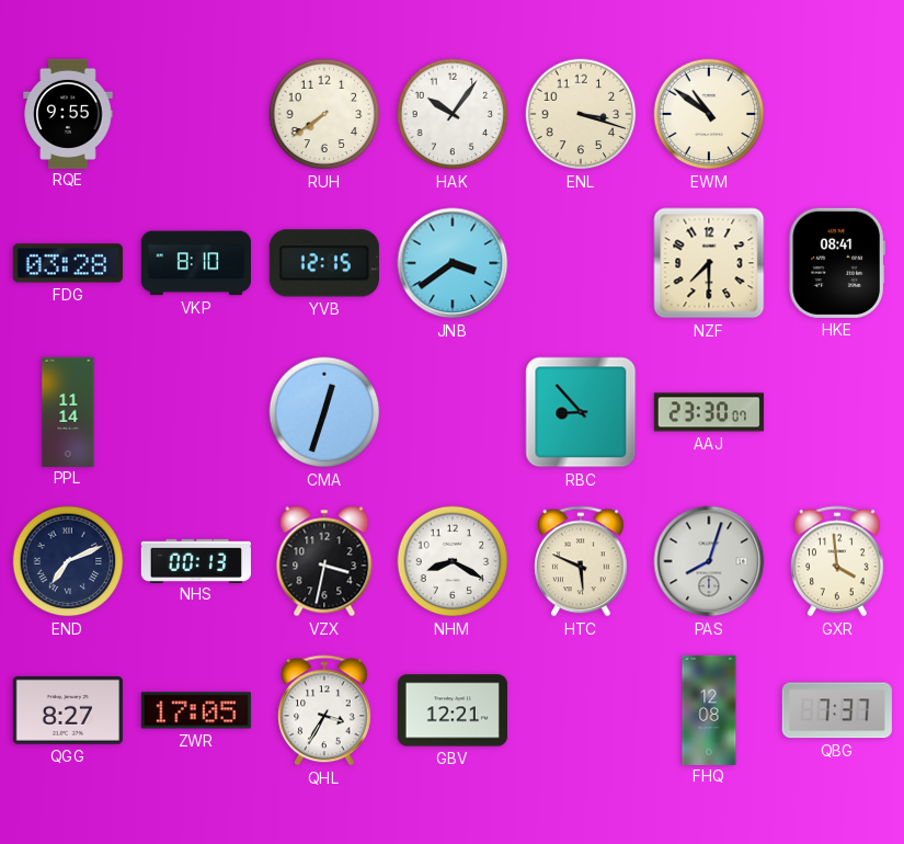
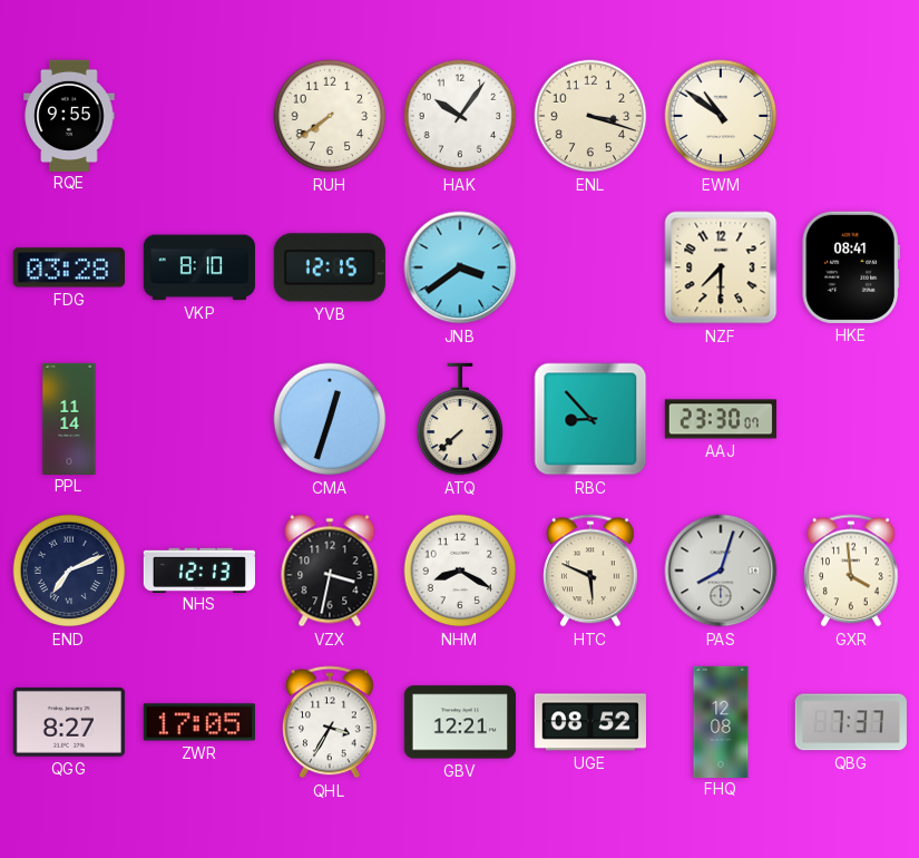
ATQ: none -> 7:38 (460, 419)
NHS: 00:13 -> 12:13 (199, 569)
UGE: none -> 08:52 (589, 722)
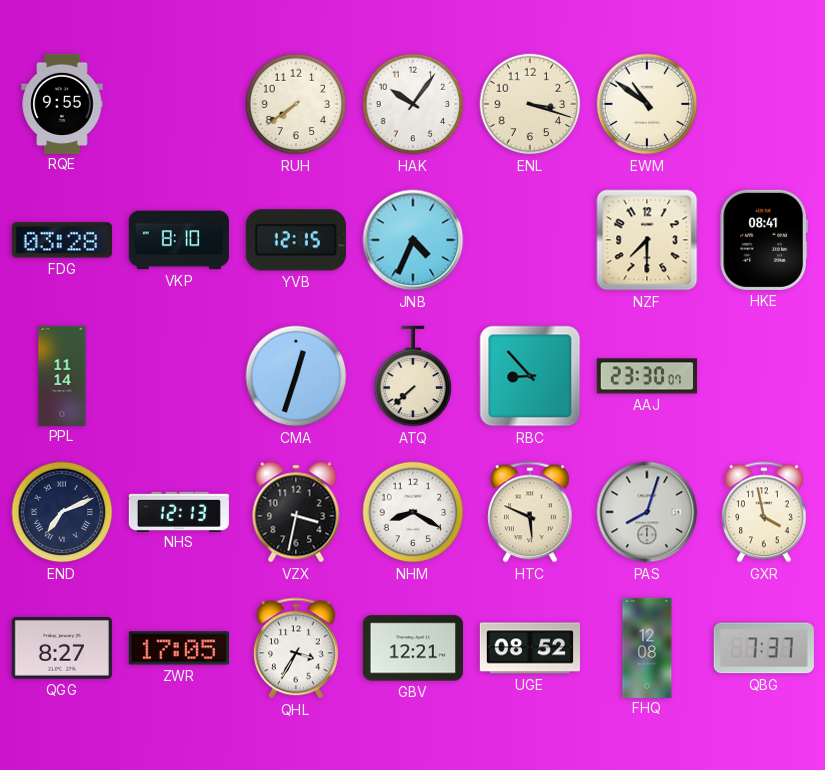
JNB: 3:39 -> 4:34 (413, 240)
GXR: 3:59 -> 3:58 (764, 512)
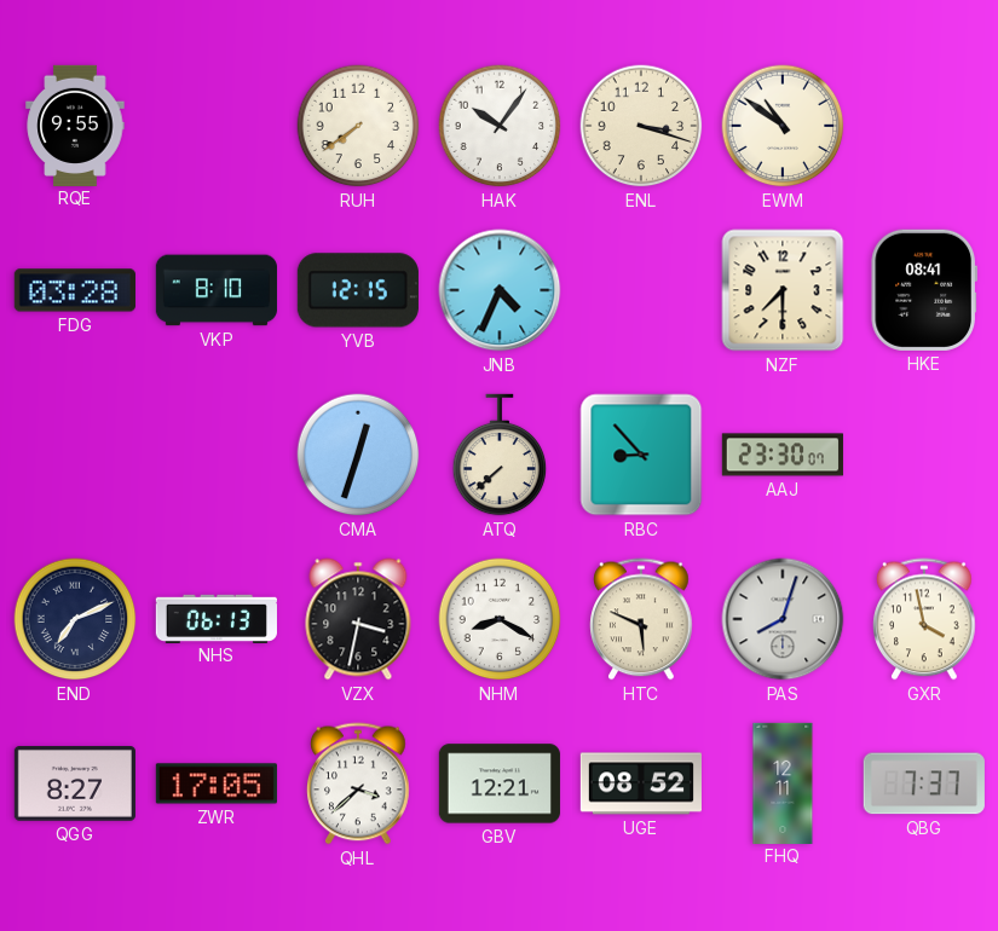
PPL: 11:14 -> none (62, 375)
NHS: 12:13 -> 06:13 (217, 618)
QHL: 3:35 -> 3:38 (358, 783)
FHQ: 12:08 -> 12:11 (783, 782)
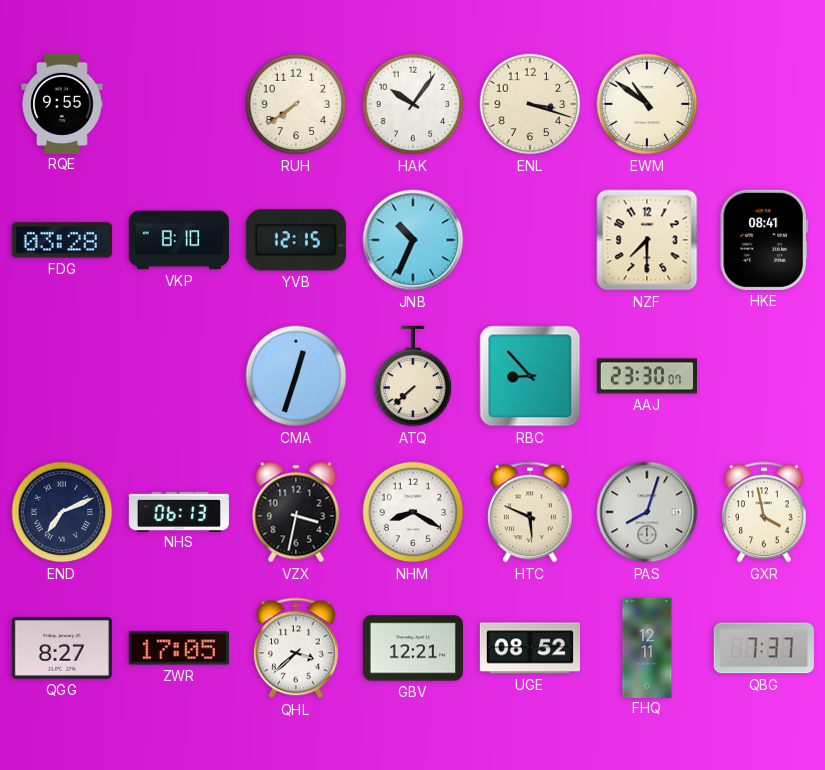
JNB: 4:34 -> 10:34 (413, 240)
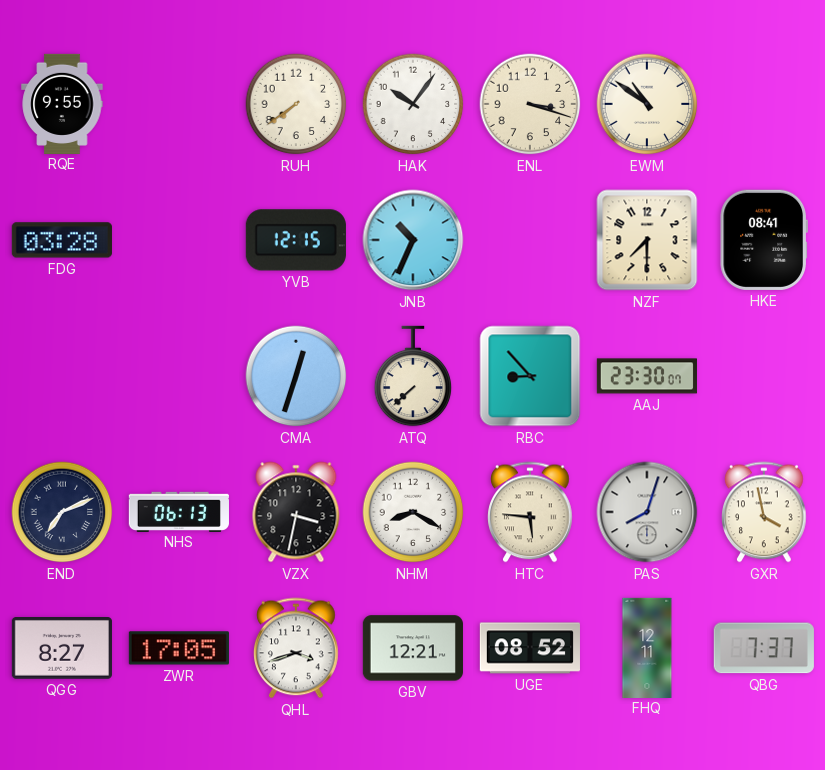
VKP: 8:10 -> none (179, 240)
HTC: 5:49 -> 5:46 (530, 512)
QHL: 3:38 -> 3:42 (296, 648)
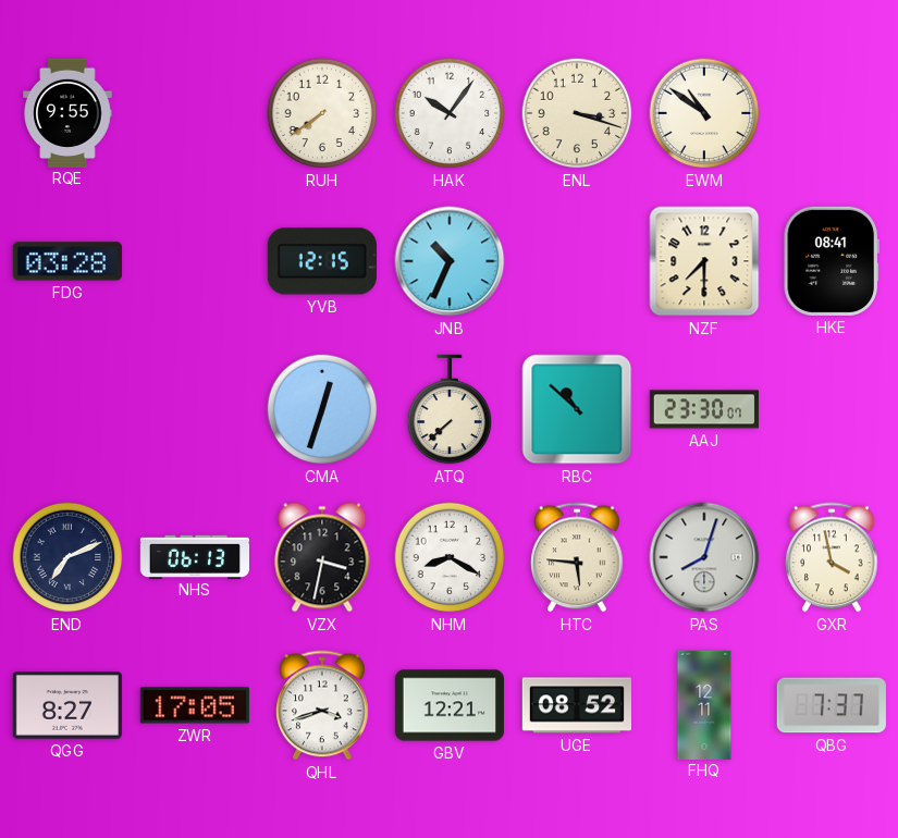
RBC: 8:53 -> 10:52 (577, 409)
